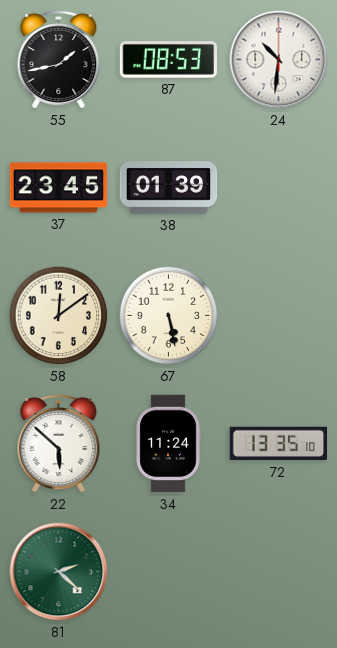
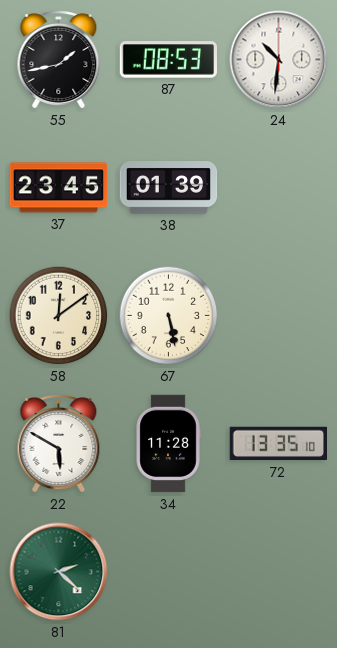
22: 5:52 -> 5:50 (59, 444)
34: 11:24 -> 11:28 (168, 444)
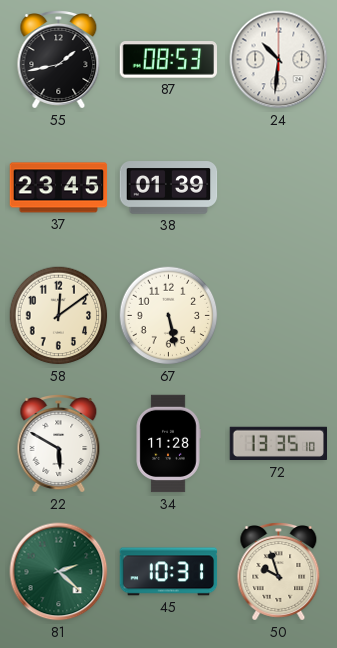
45: none -> 10:31 (169, 572)
50: none -> 9:57 (279, 572)
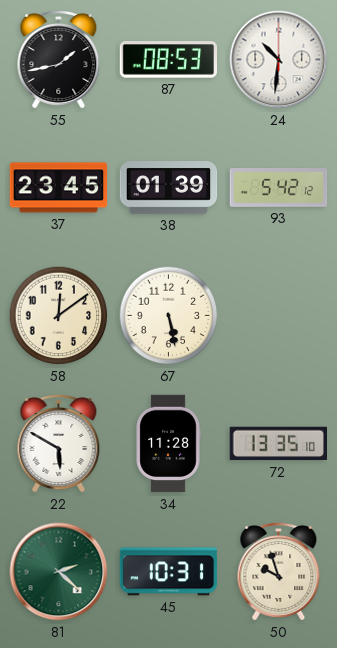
93: none -> 5:42 (279, 188)
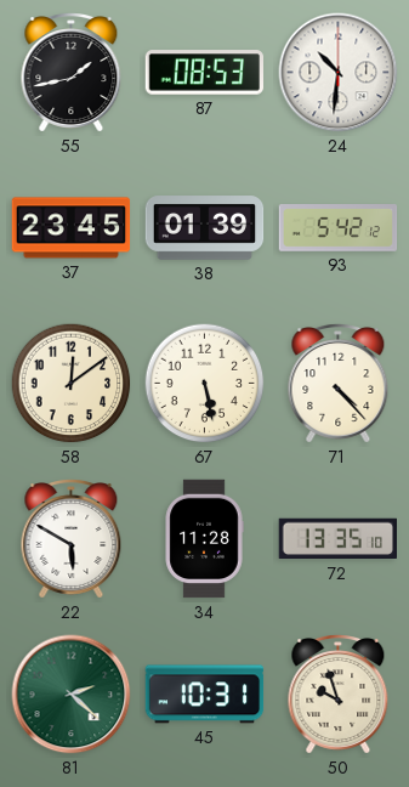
71: none -> 4:23 (339, 384)
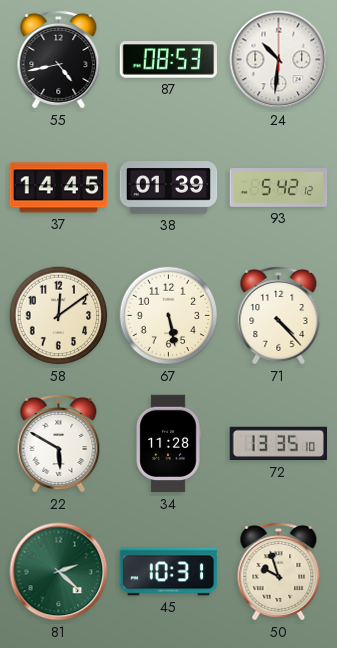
55: 1:43 -> 4:43 (59, 60)
37: 23:45 -> 14:45 (59, 188)
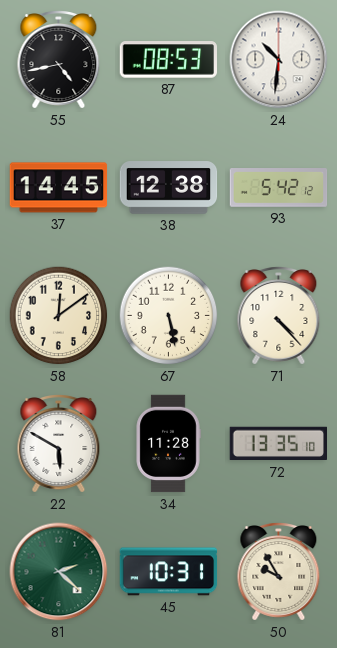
38: 01:39 -> 12:38 (169, 188)
50: 9:57 -> 9:55 (279, 572)
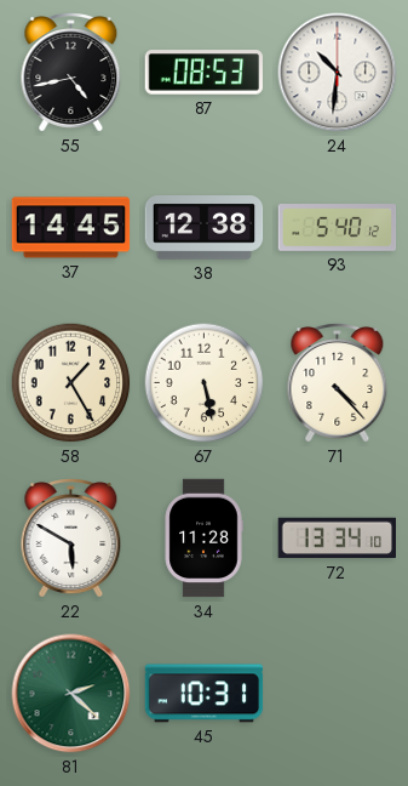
93: 5:42 -> 5:40 (338, 228)
58: 12:09 -> 1:25 (71, 383)
72: 13:35 -> 13:34 (337, 539)
50: 9:55 -> none (279, 572)
